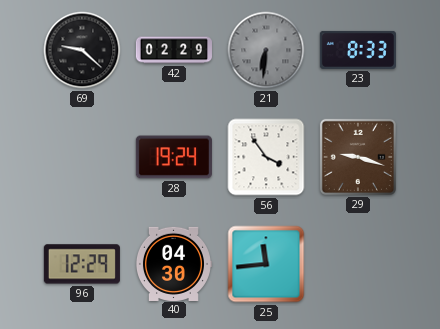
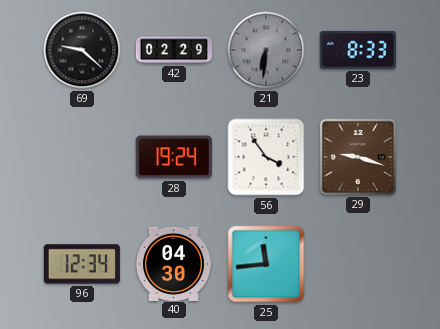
96: 12:29 -> 12:34 (82, 264)
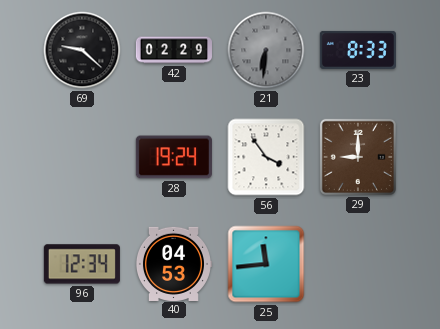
29: 9:18 -> 9:00 (358, 157)
40: 04:30 -> 04:53 (173, 263)
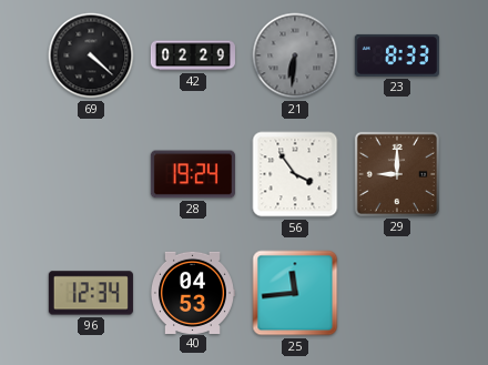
69: 9:22 -> 4:22 (91, 55)
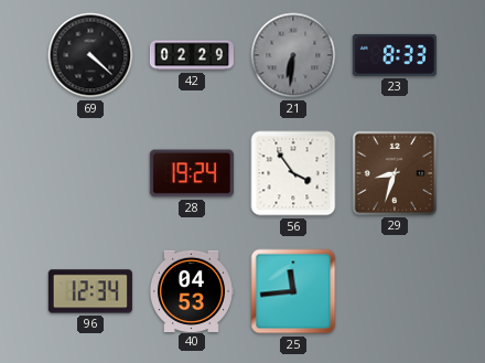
29: 9:00 -> 8:33 (395, 173)
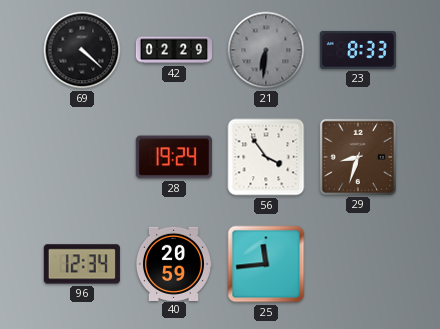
40: 04:53 -> 20:59 (173, 263)
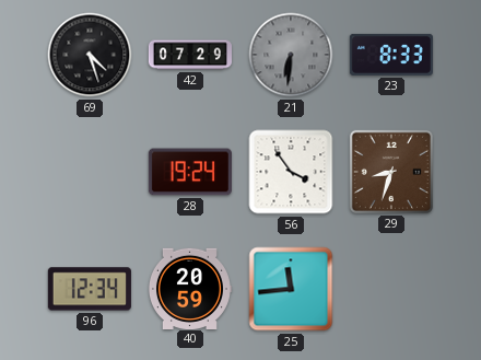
69: 4:22 -> 4:27 (90, 55)
42: 02:29 -> 07:29 (190, 55)
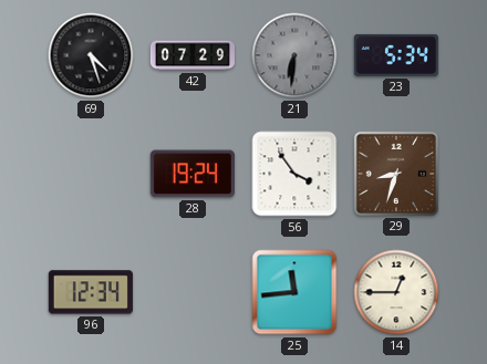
23: 8:33 -> 5:34 (396, 55)
40: 20:59 -> none (189, 288)
14: none -> 12:45 (396, 292)
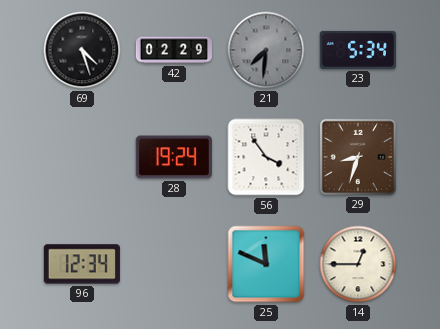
42: 07:29 -> 02:29 (174, 50)
21: 6:31 -> 7:31 (266, 50)
25: 11:44 -> 11:49 (266, 264)
